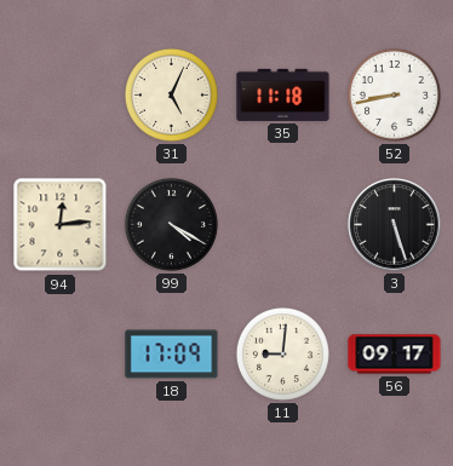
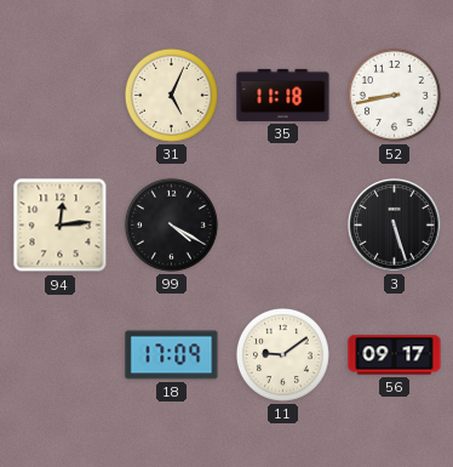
11: 9:01 -> 9:09 (282, 354)
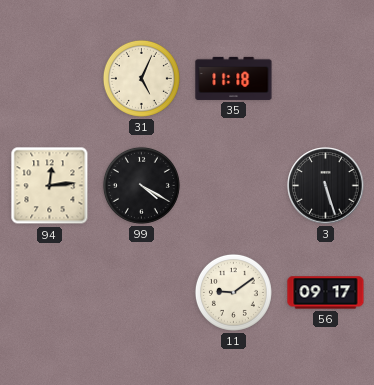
52: 8:43 -> none (394, 95)
18: 17:09 -> none (172, 355)
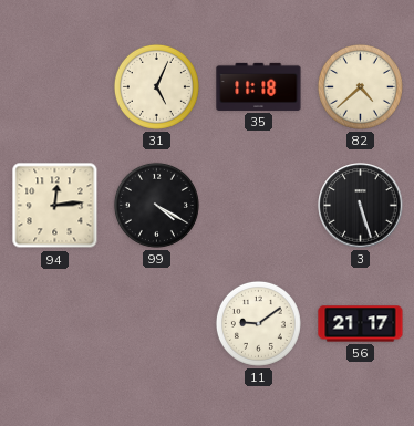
82: none -> 4:38 (360, 86)
56: 09:17 -> 21:17 (361, 324)
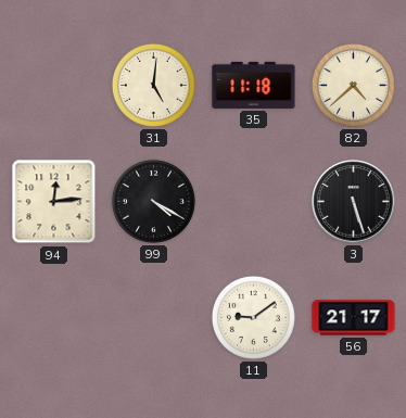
31: 5:04 -> 5:01 (153, 85)
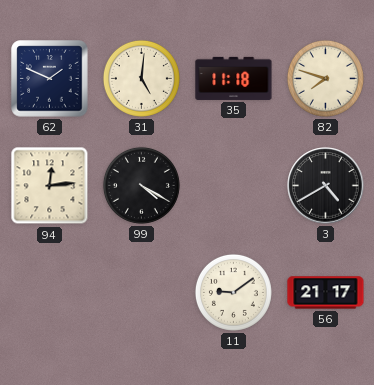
62: none -> 1:49 (50, 79)
82: 4:38 -> 7:48 (325, 78)
3: 5:27 -> 4:40 (326, 186)
